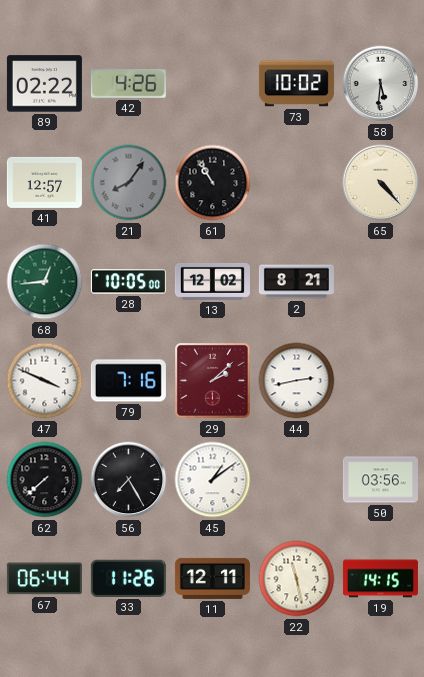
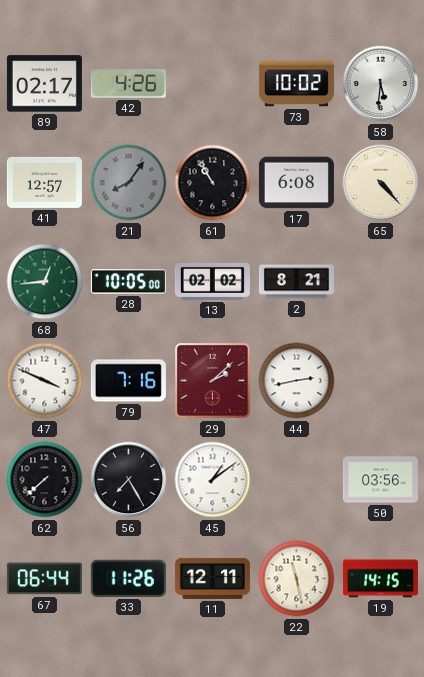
89: 02:22 -> 02:17 (44, 84)
17: none -> 6:08 (296, 183)
13: 12:02 -> 02:02 (212, 282)
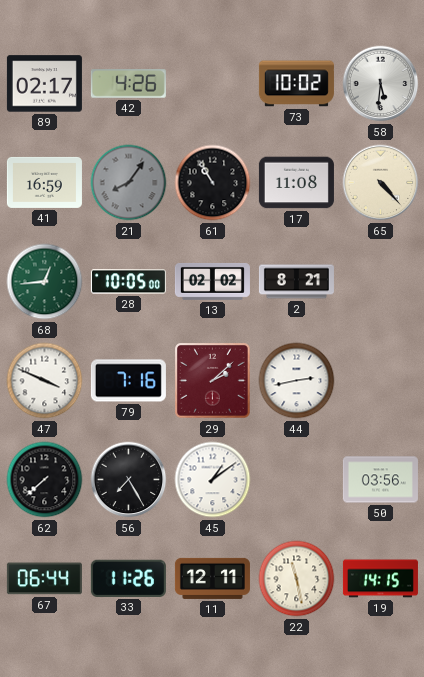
41: 12:57 -> 16:59 (44, 182)
17: 6:08 -> 11:08 (296, 183)
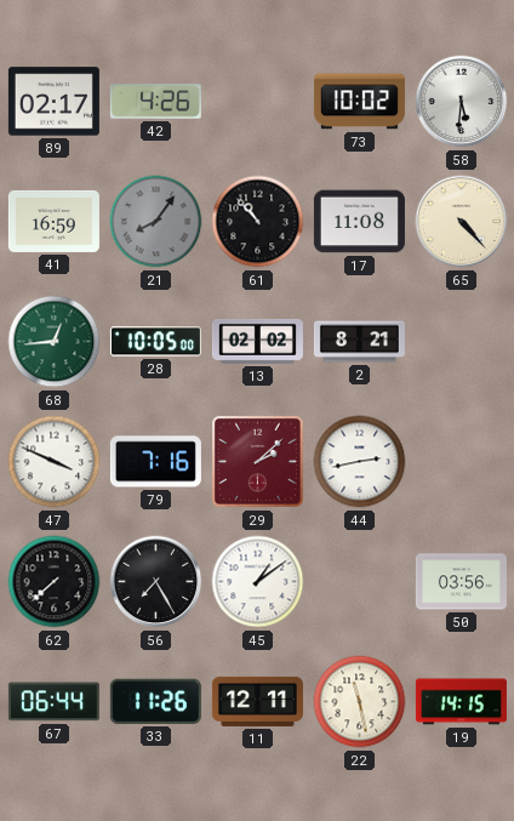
61: 10:55 -> 10:53 (258, 222)
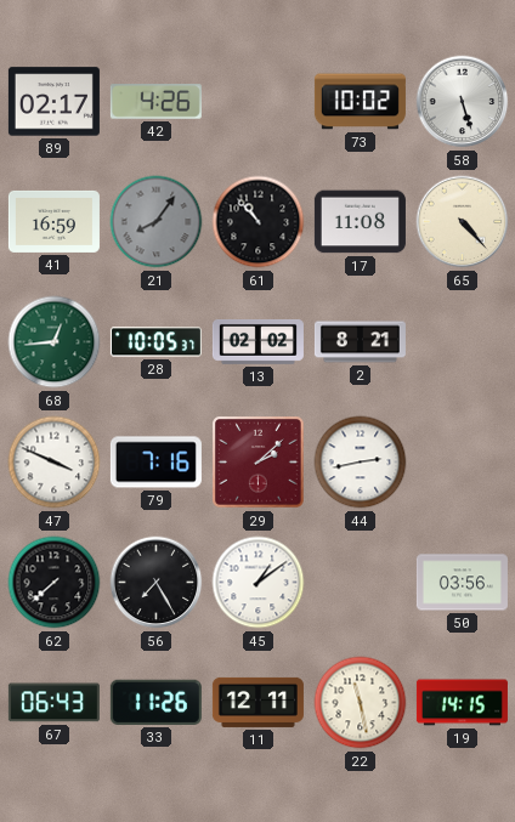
58: 5:31 -> 5:27 (463, 102)
28: 10:05:00 -> 10:05:37 (155, 342)
67: 06:44 -> 06:43 (53, 703)
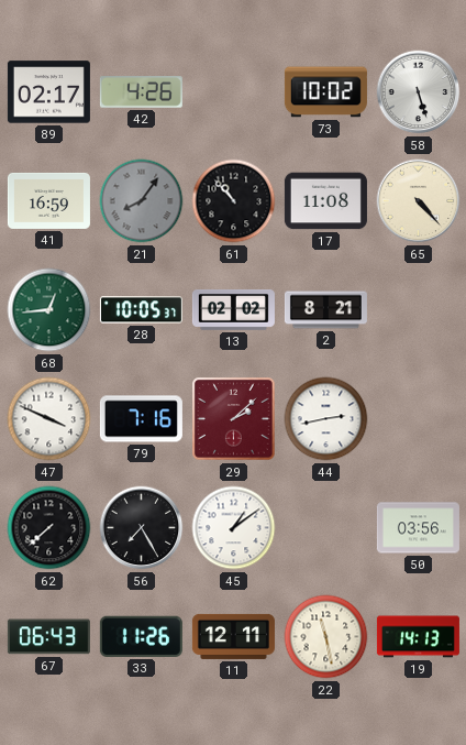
19: 14:15 -> 14:13 (418, 637)
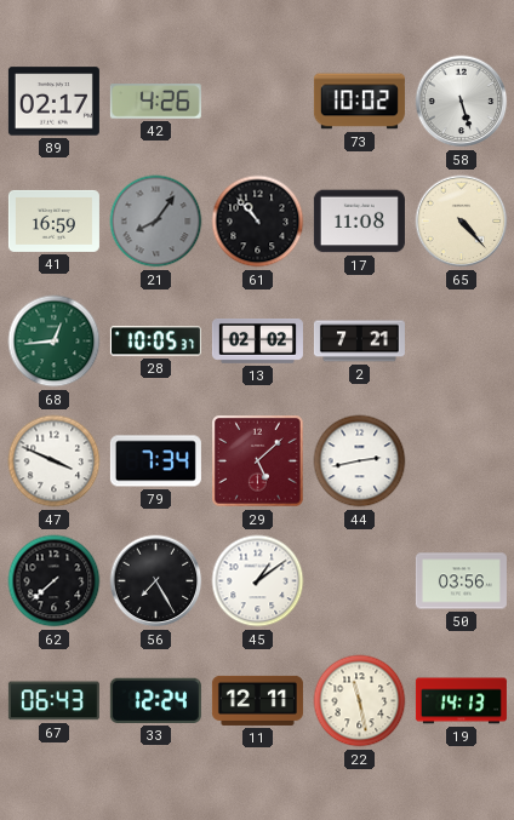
2: 8:21 -> 7:21 (359, 342)
79: 7:16 -> 7:34 (155, 461)
29: 2:08 -> 5:08 (258, 461)
33: 11:26 -> 12:24 (155, 700)
